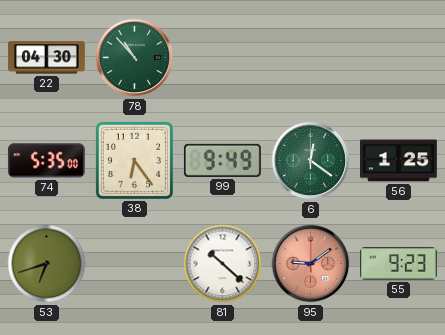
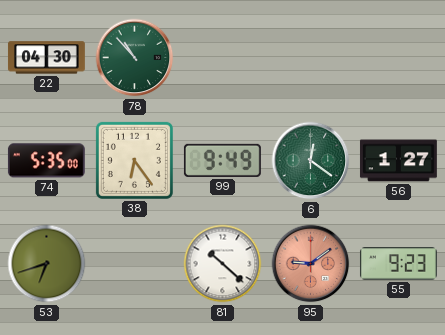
56: 1:25 -> 1:27 (398, 161)
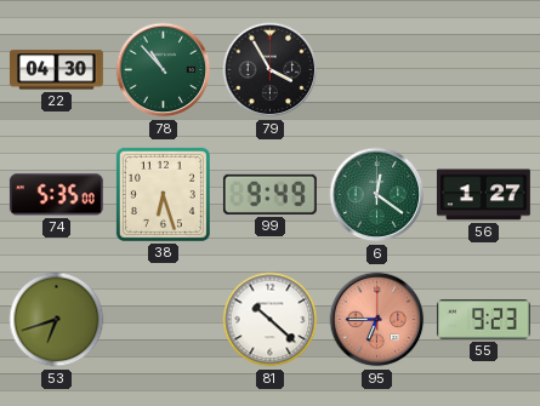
79: none -> 3:55 (271, 70)
38: 6:24 -> 6:27 (163, 194)
95: 9:09 -> 6:45 (377, 320)
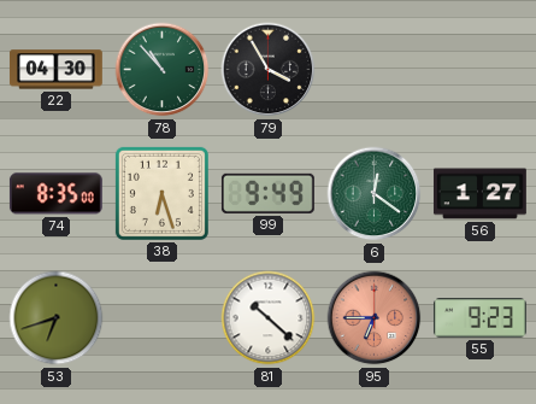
74: 5:35 -> 8:35 (55, 194)
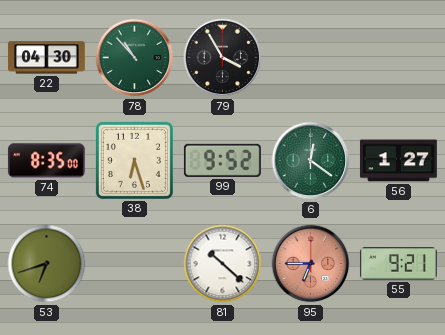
99: 9:49 -> 9:52 (222, 160)
55: 9:23 -> 9:21 (398, 264)
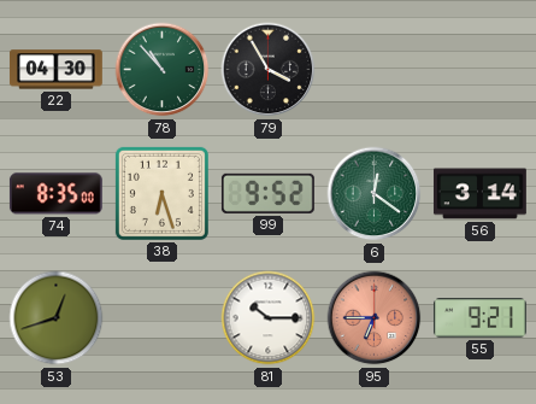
56: 1:27 -> 3:14 (479, 194)
53: 6:42 -> 12:42 (57, 318)
81: 10:22 -> 10:15 (269, 318)
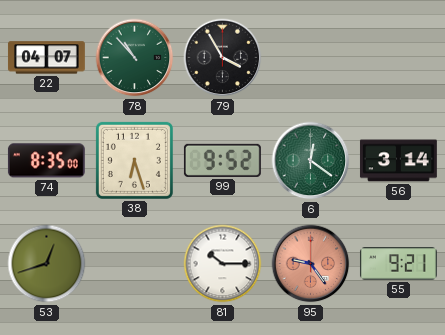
22: 04:30 -> 04:07 (46, 58)
95: 6:45 -> 9:24 (311, 264)
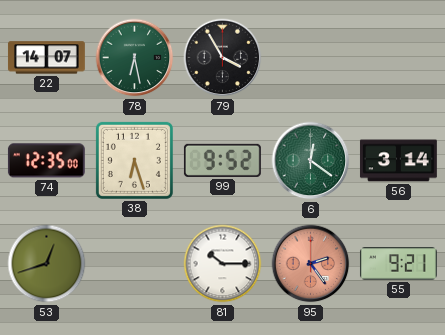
22: 04:07 -> 14:07 (46, 58)
78: 10:53 -> 6:28 (135, 58)
74: 8:35 -> 12:35 (46, 161)
95: 9:24 -> 2:24 (311, 264)
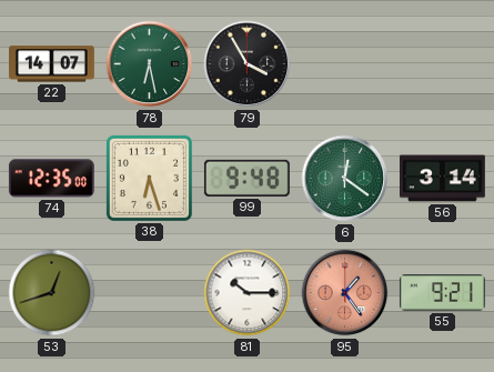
99: 9:52 -> 9:48 (246, 178)
95: 2:24 -> 1:24 (345, 293)
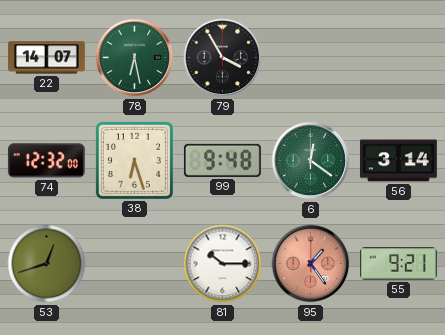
74: 12:35 -> 12:32 (46, 161)
